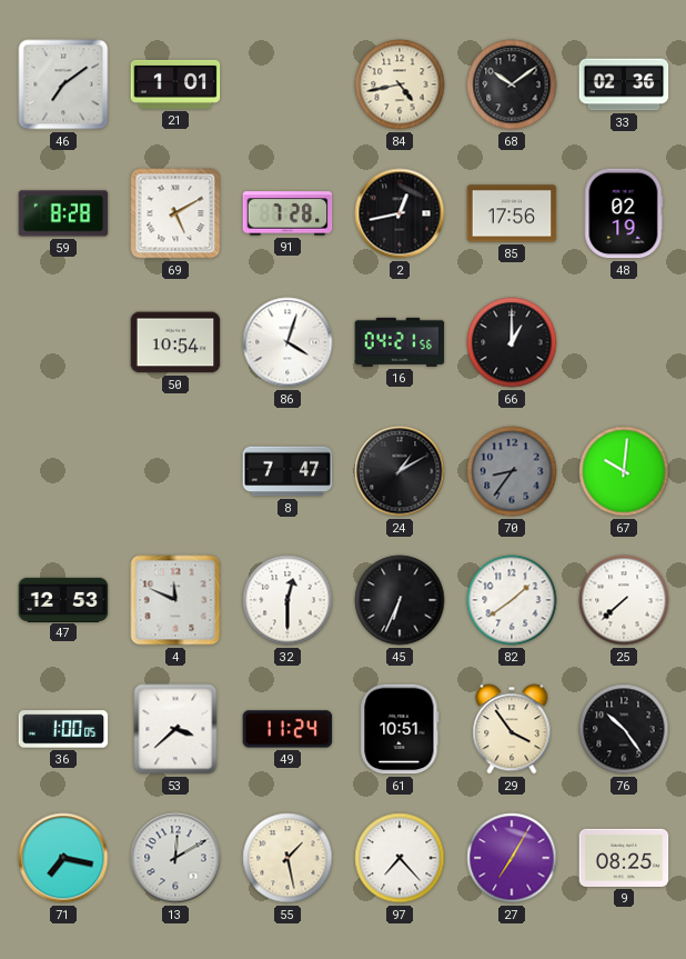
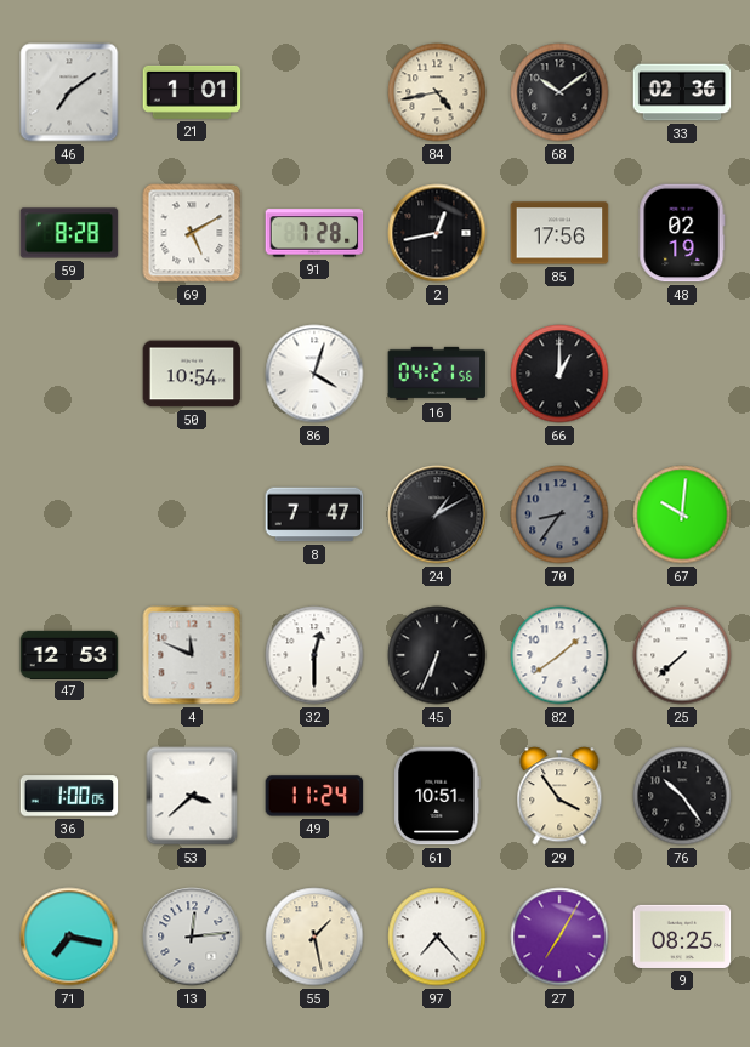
13: 12:10 -> 12:14 (192, 937)
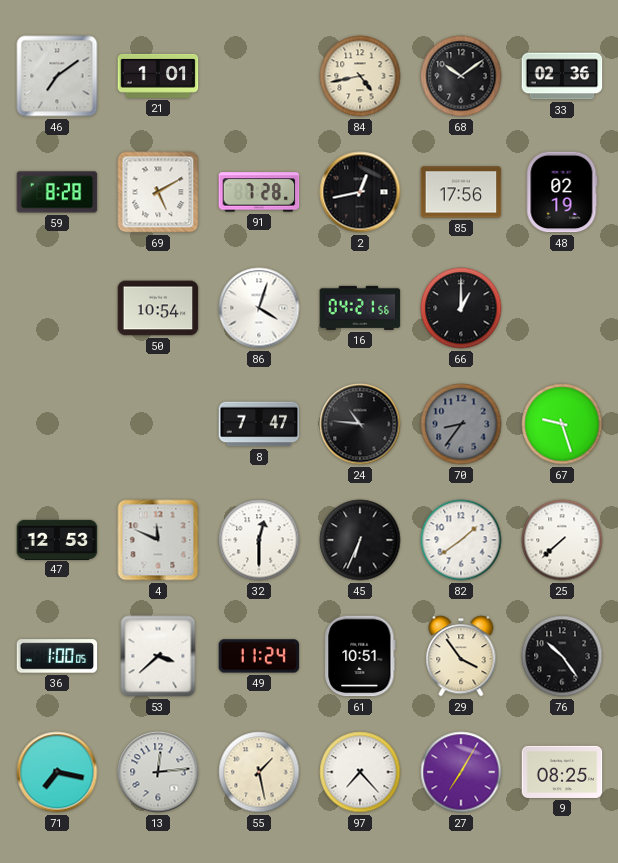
24: 1:10 -> 10:46 (360, 424)
67: 10:01 -> 9:27 (562, 424)
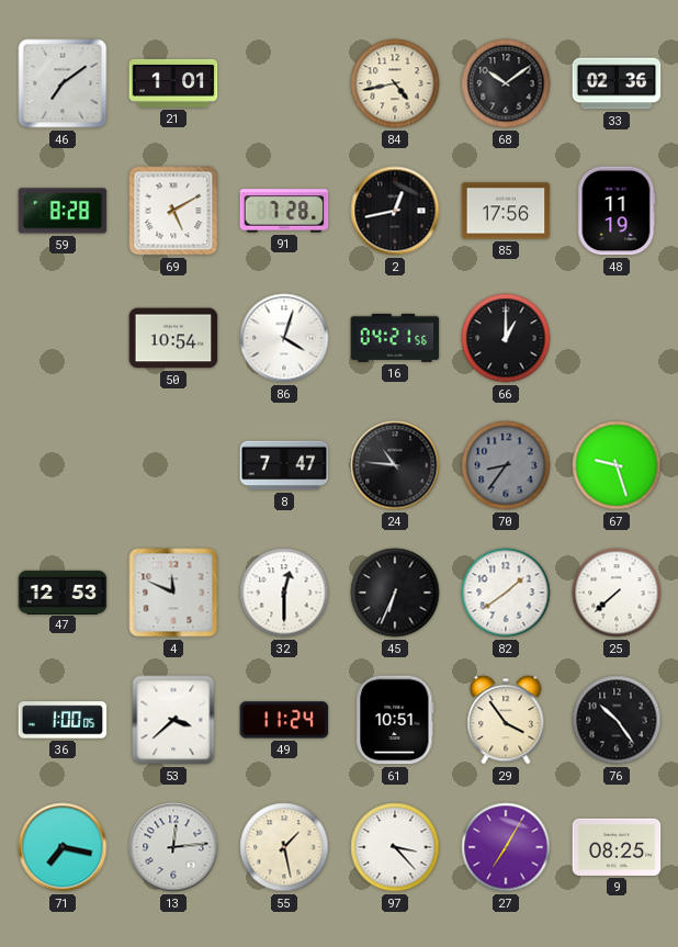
48: 02:19 -> 11:19 (617, 211)
97: 7:23 -> 3:23 (395, 847)
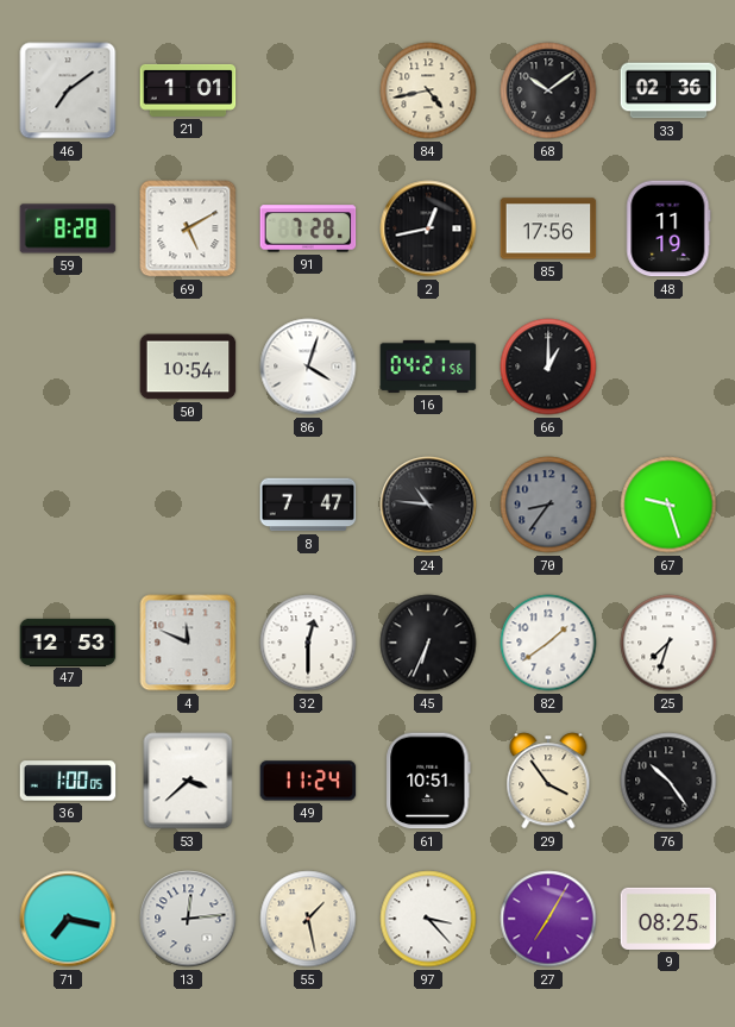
25: 7:38 -> 7:33 (668, 643)
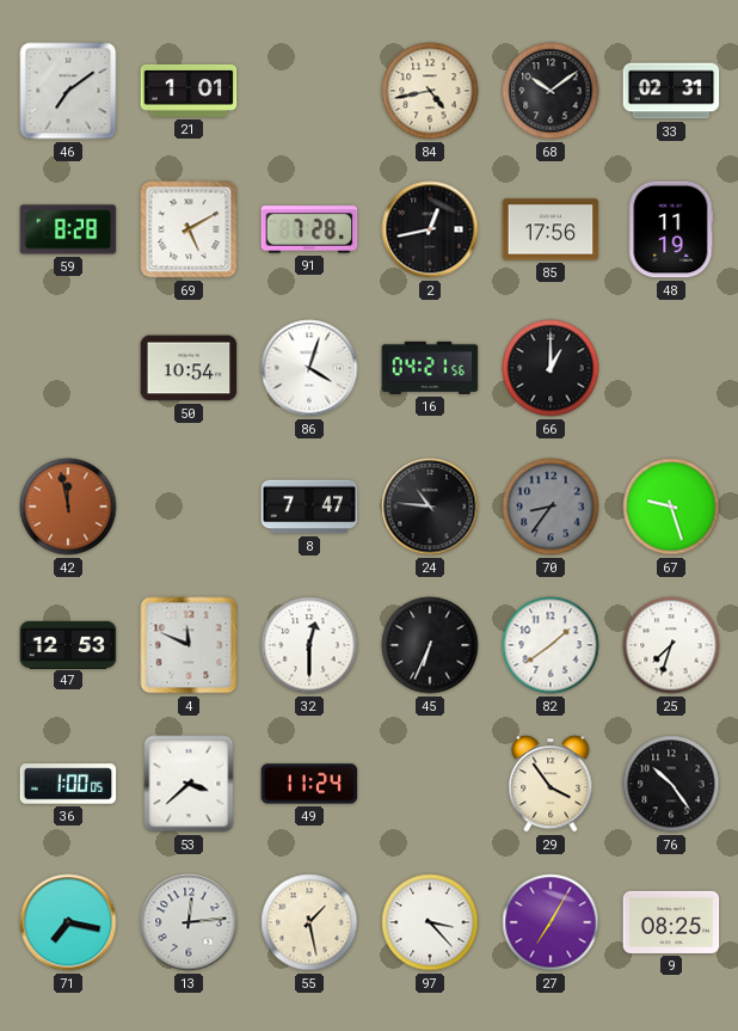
33: 02:36 -> 02:31 (671, 91)
42: none -> 11:58 (68, 507)
61: 10:51 -> none (428, 781)
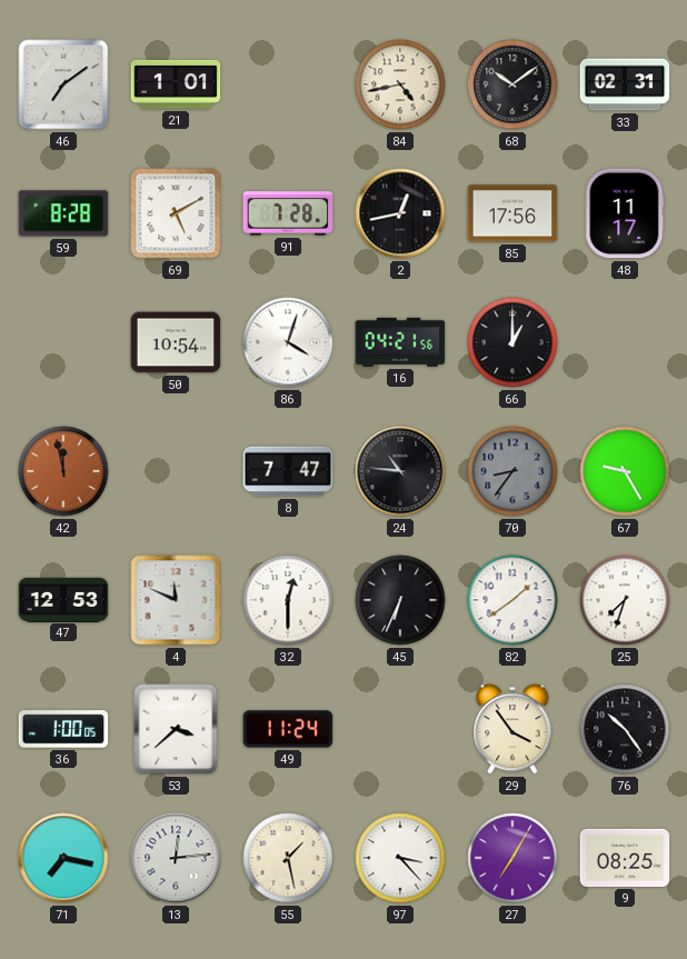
48: 11:19 -> 11:17 (625, 213)
67: 9:27 -> 9:25 (625, 471)
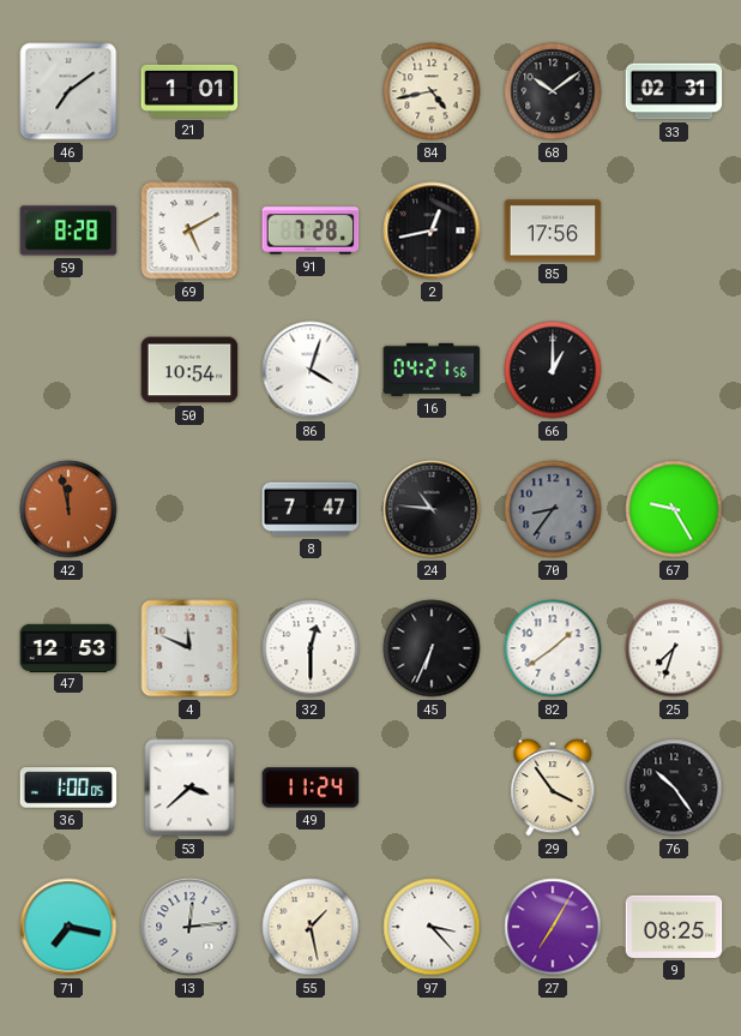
48: 11:17 -> none (625, 213)
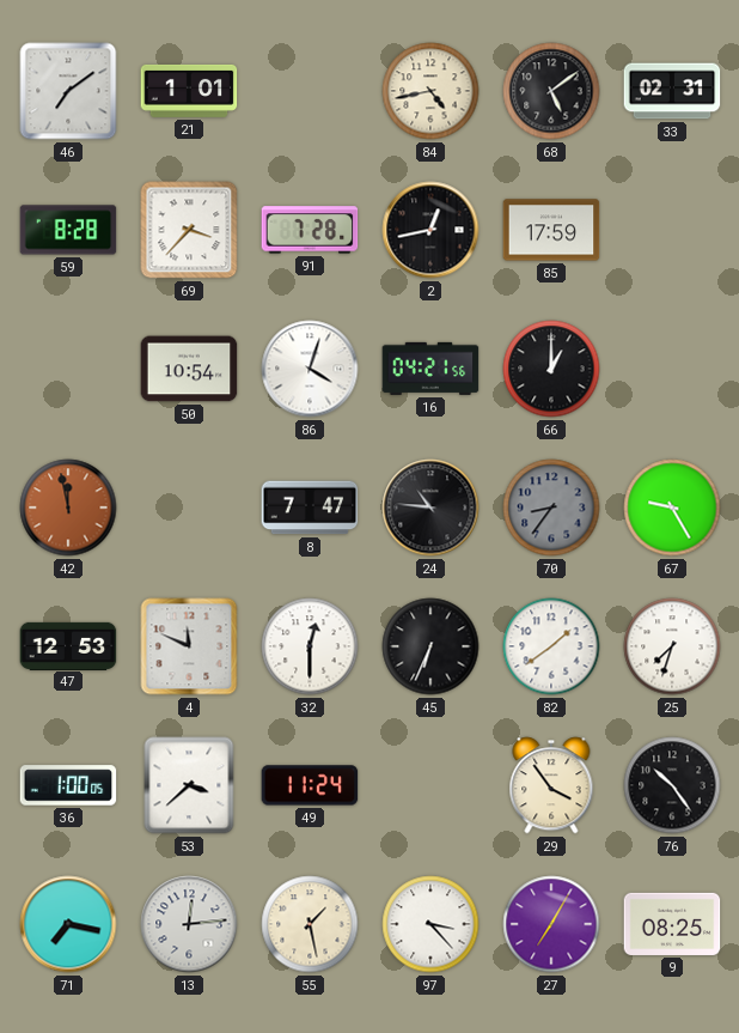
68: 10:09 -> 5:09 (551, 91)
69: 5:10 -> 3:37 (189, 230)
85: 17:56 -> 17:59 (551, 230)
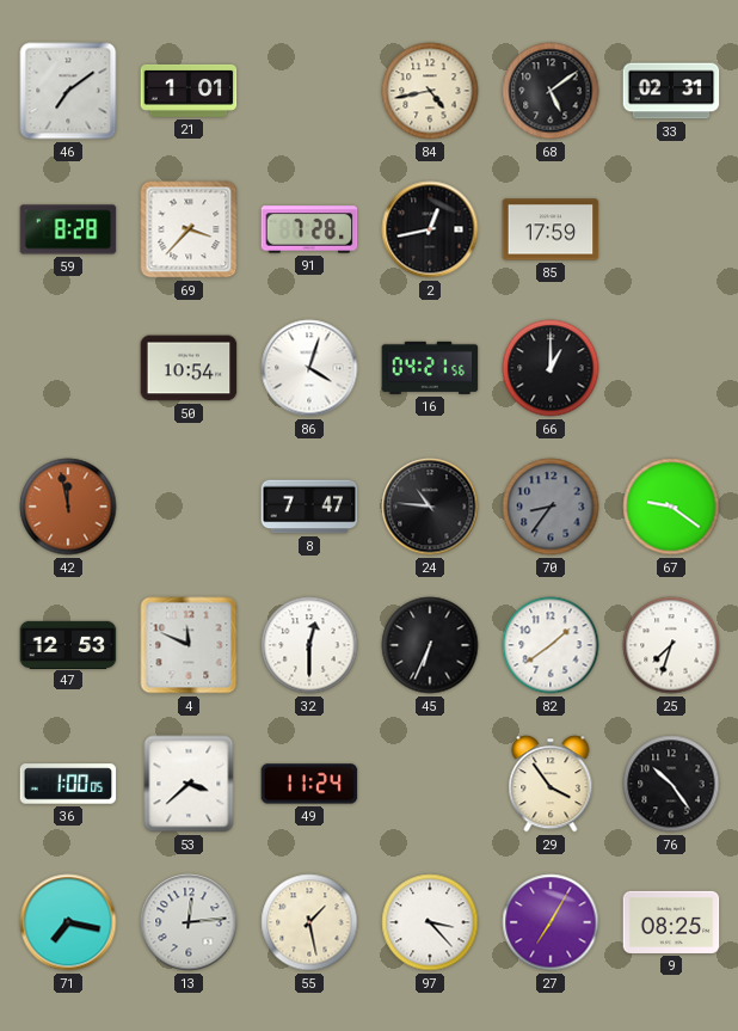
67: 9:25 -> 9:21 (671, 507)
